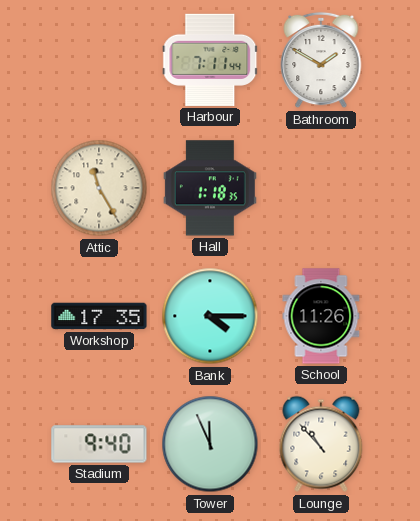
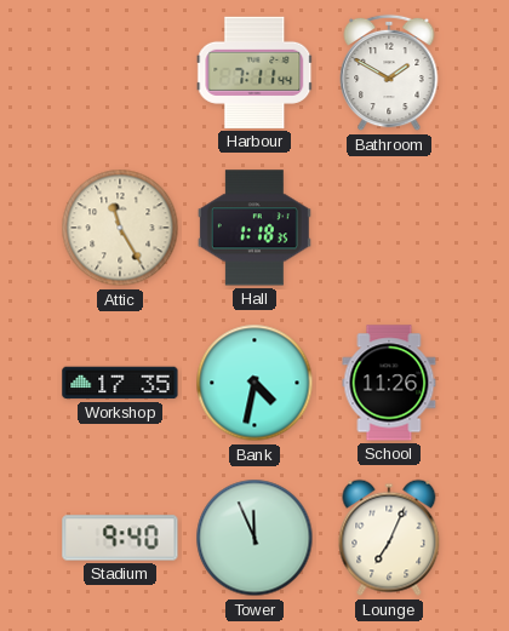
Bank: 4:15 -> 4:32 (254, 383)
Lounge: 10:53 -> 7:04 (389, 538)
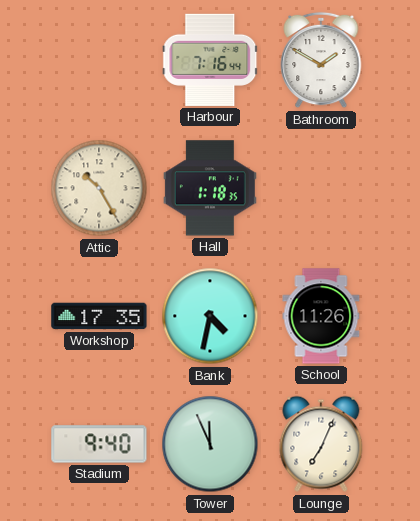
Harbour: 7:11 -> 7:16 (210, 60)
Attic: 11:25 -> 10:25 (99, 188)
